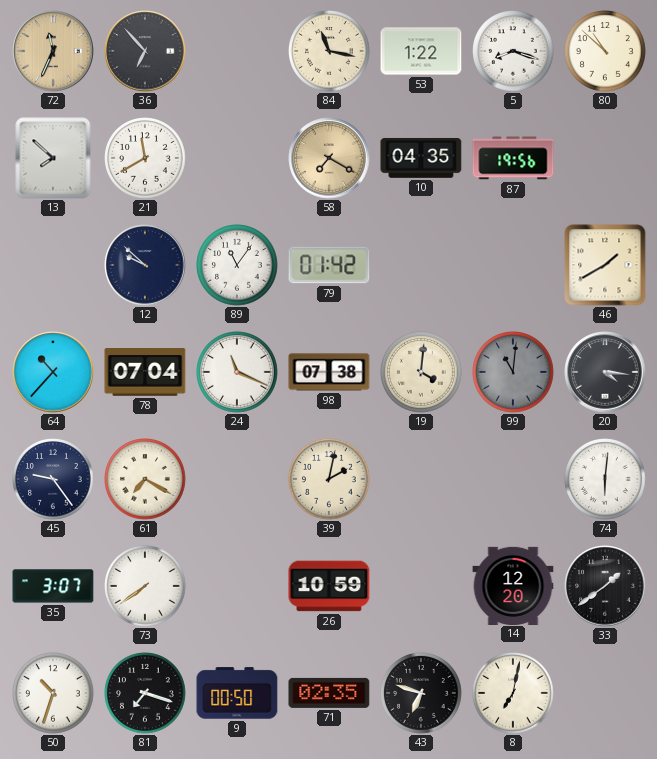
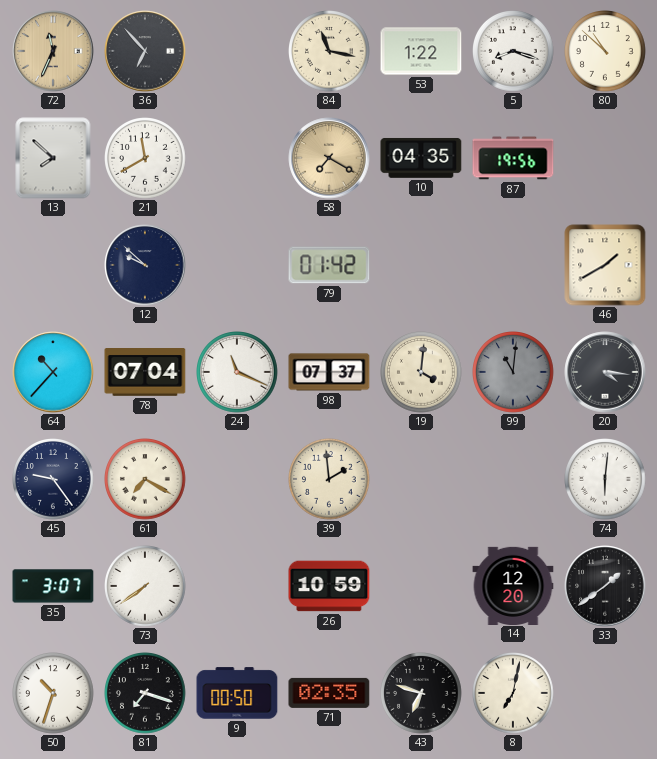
89: 11:06 -> none (238, 266)
98: 07:38 -> 07:37 (329, 372)
39: 2:02 -> 1:59 (330, 480)
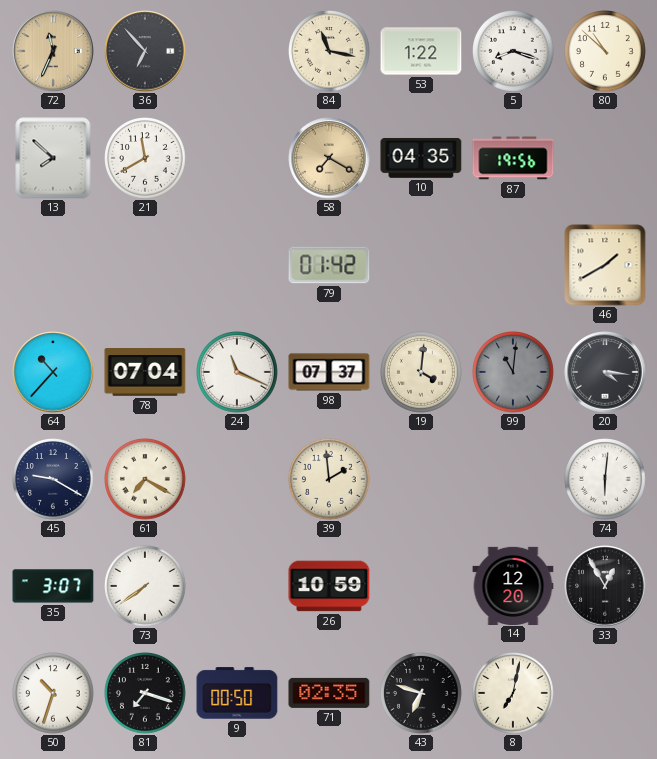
12: 9:52 -> none (145, 265)
45: 9:24 -> 9:20 (54, 480)
33: 1:39 -> 12:55 (605, 586)
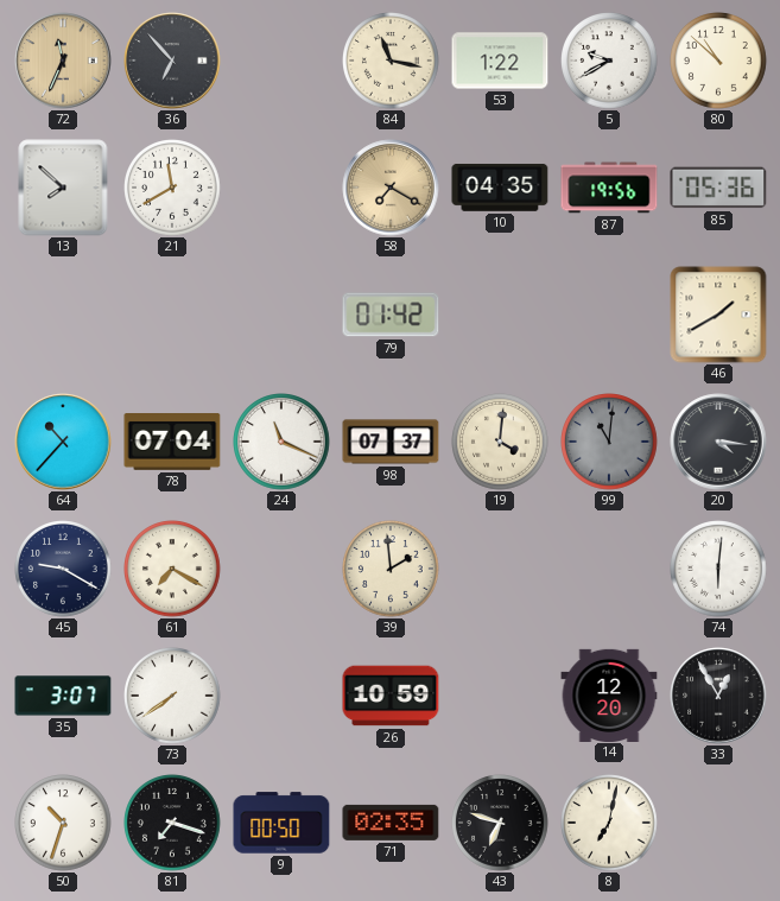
5: 8:18 -> 9:40 (610, 62)
85: none -> 05:36 (718, 188)
